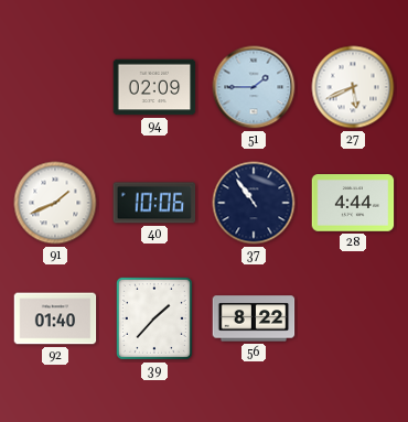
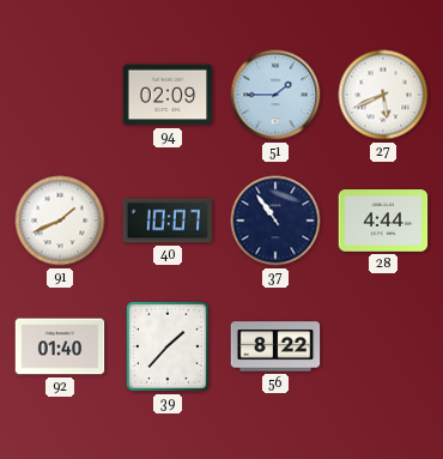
40: 10:06 -> 10:07 (168, 221)
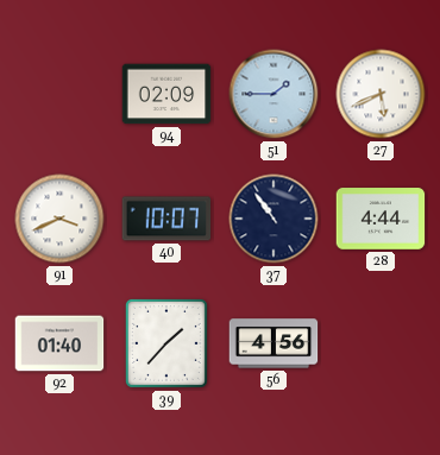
91: 1:41 -> 3:41 (59, 219)
56: 8:22 -> 4:56 (274, 343)
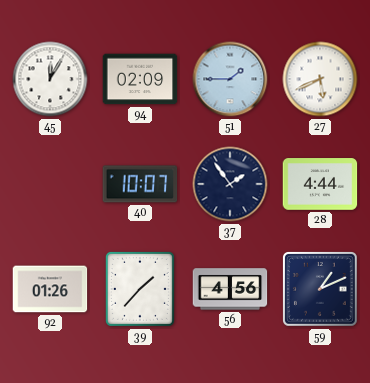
45: none -> 12:05 (50, 79)
91: 3:41 -> none (59, 219)
37: 10:54 -> 1:54 (230, 184)
92: 01:40 -> 01:26 (50, 289)
59: none -> 1:11 (321, 290)
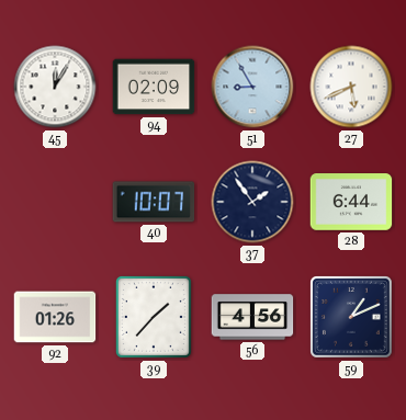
51: 1:45 -> 8:55 (252, 87)
28: 4:44 -> 6:44 (351, 202)
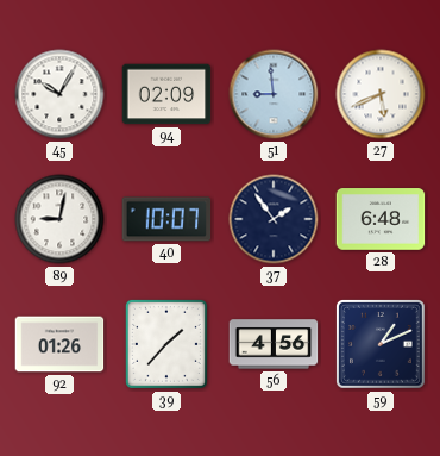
45: 12:05 -> 10:05 (59, 94)
51: 8:55 -> 8:59 (274, 94)
89: none -> 9:02 (59, 219)
28: 6:44 -> 6:48 (381, 219)
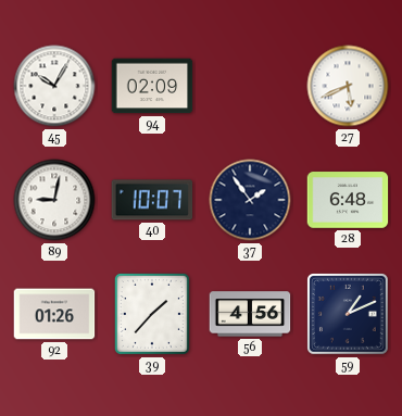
51: 8:59 -> none (274, 94)
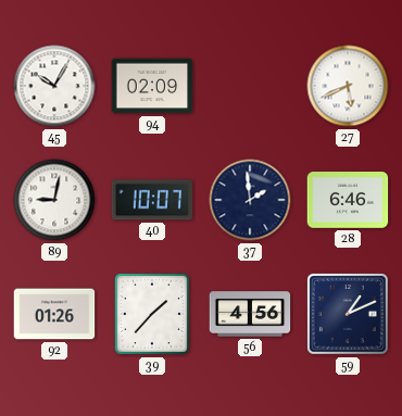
37: 1:54 -> 1:59 (250, 200)
28: 6:48 -> 6:46 (348, 200)
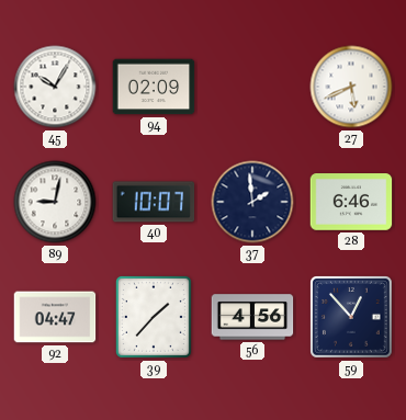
92: 01:26 -> 04:47 (55, 317)
59: 1:11 -> 12:53 (352, 318)
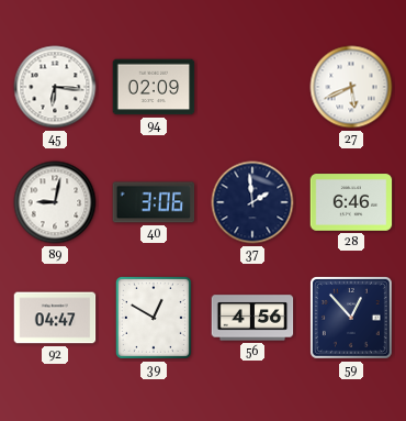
45: 10:05 -> 6:16 (55, 87)
40: 10:07 -> 3:06 (154, 202)
39: 1:37 -> 12:50 (154, 318)
